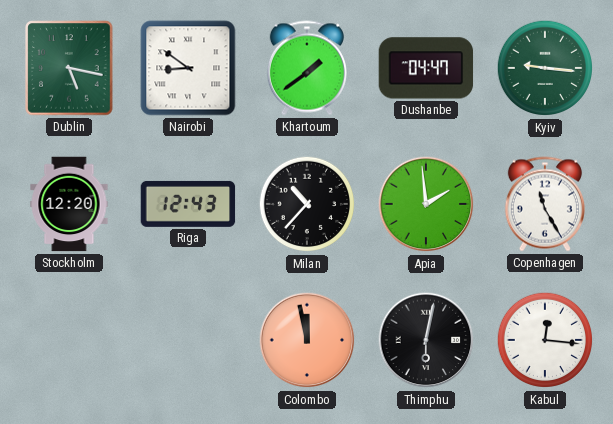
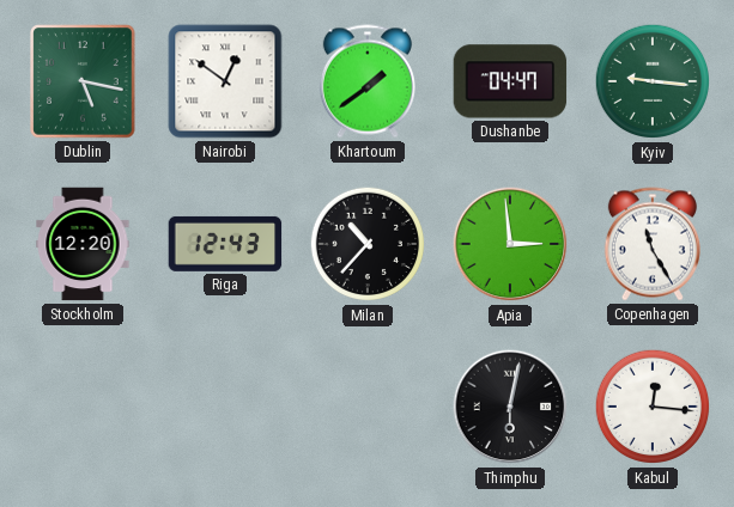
Nairobi: 8:51 -> 12:51 (225, 81)
Apia: 1:59 -> 2:59 (510, 244)
Colombo: 11:58 -> none (307, 340)
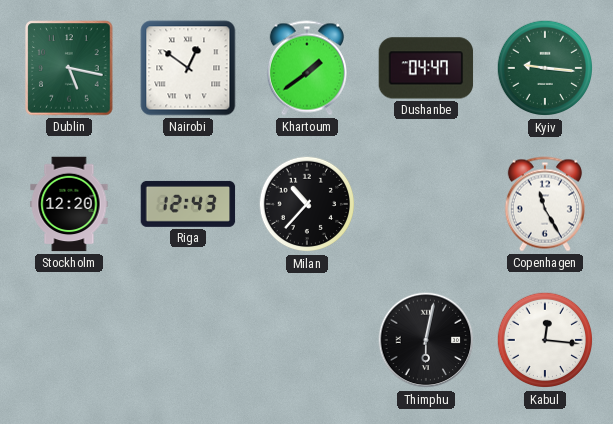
Apia: 2:59 -> none (510, 244)
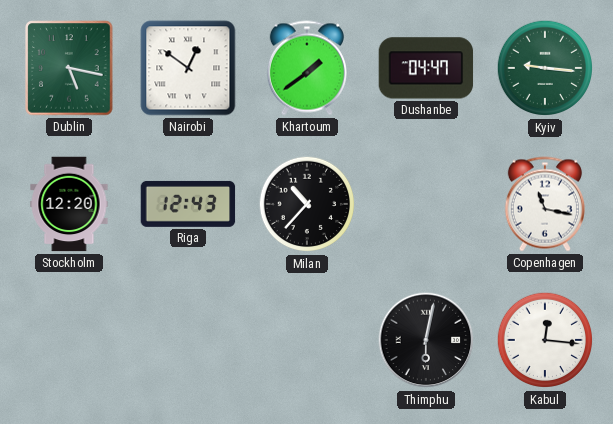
Copenhagen: 11:25 -> 11:17 (545, 204)
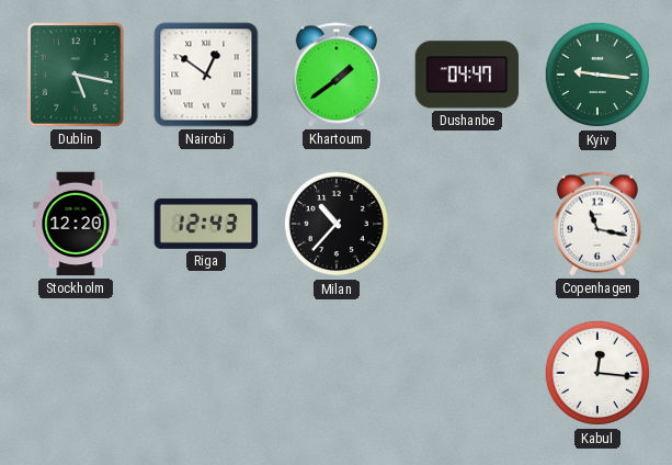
Thimphu: 6:02 -> none (426, 340)
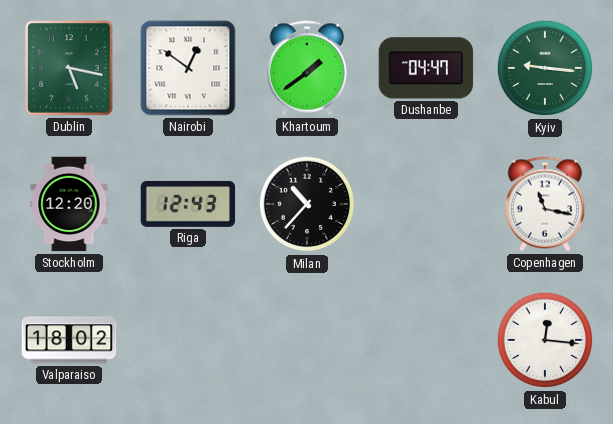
Valparaiso: none -> 18:02 (69, 340)
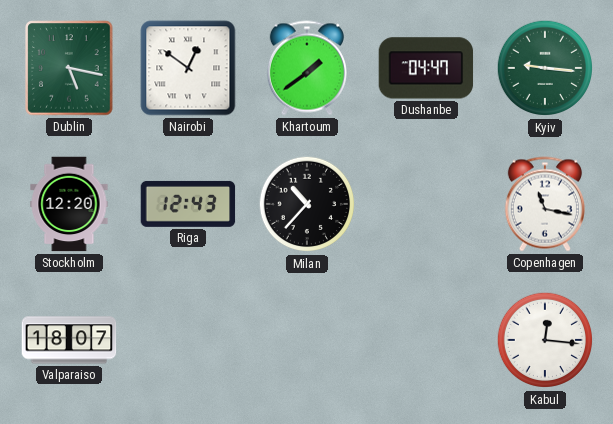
Valparaiso: 18:02 -> 18:07 (69, 340)
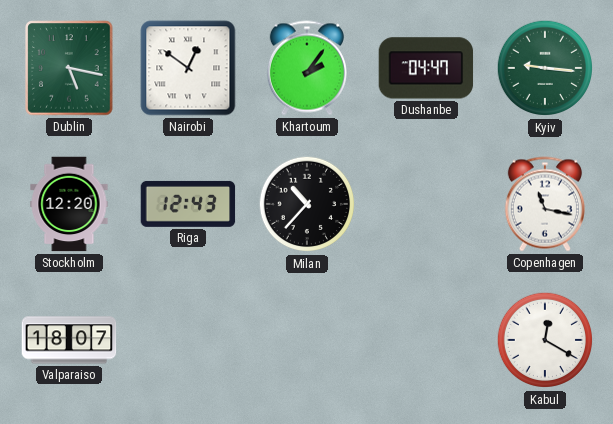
Khartoum: 1:39 -> 2:06 (307, 68)
Kabul: 12:16 -> 12:20 (544, 340)
